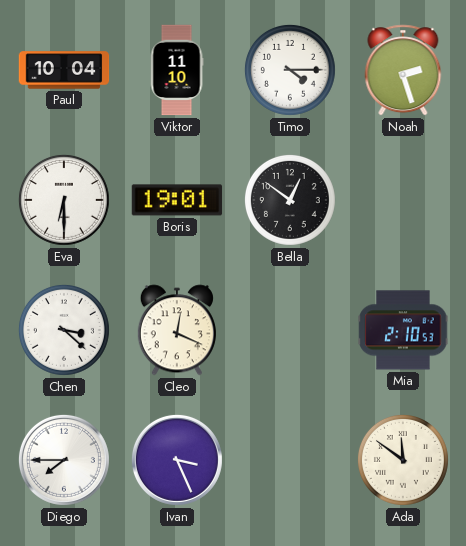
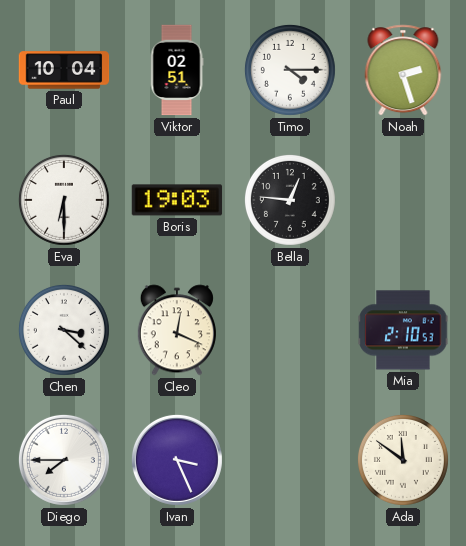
Viktor: 11:10 -> 02:51 (177, 70)
Boris: 19:01 -> 19:03 (177, 200)
Bella: 12:51 -> 12:46 (290, 200)
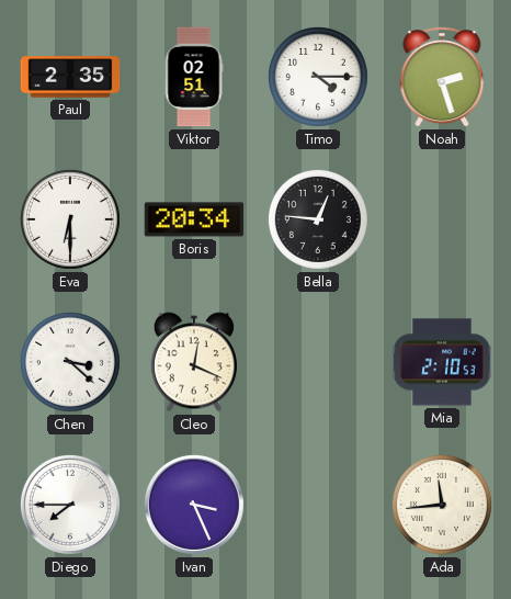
Paul: 10:04 -> 2:35 (70, 77)
Boris: 19:03 -> 20:34 (194, 219)
Ada: 11:51 -> 11:44 (442, 505)
